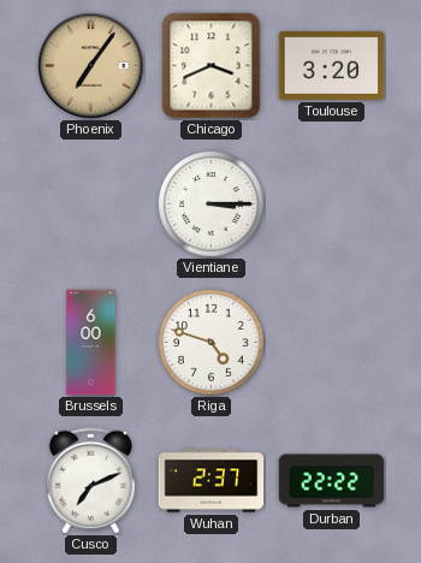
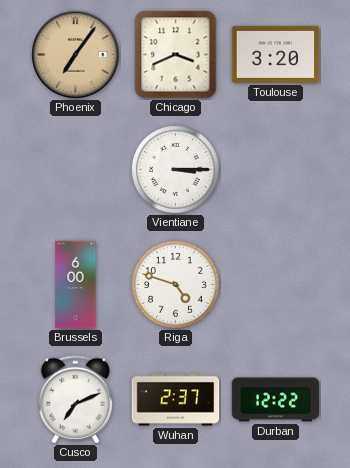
Durban: 22:22 -> 12:22 (276, 400)
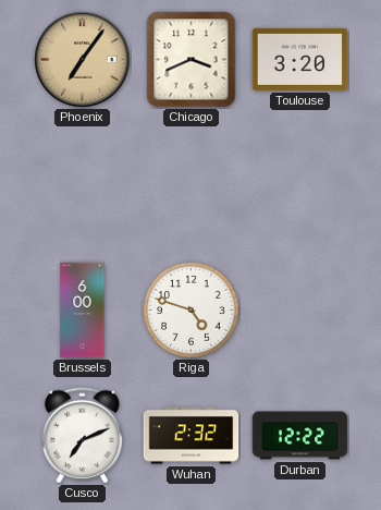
Vientiane: 3:15 -> none (176, 170)
Wuhan: 2:37 -> 2:32 (192, 436)
